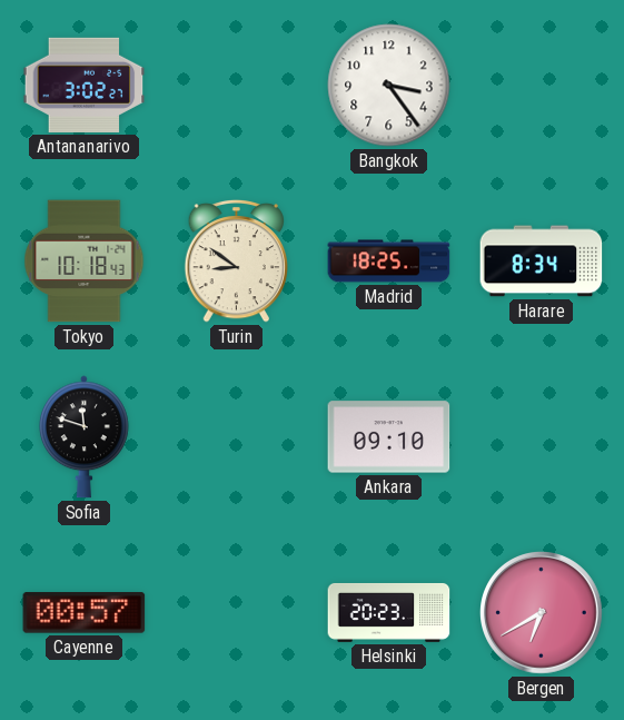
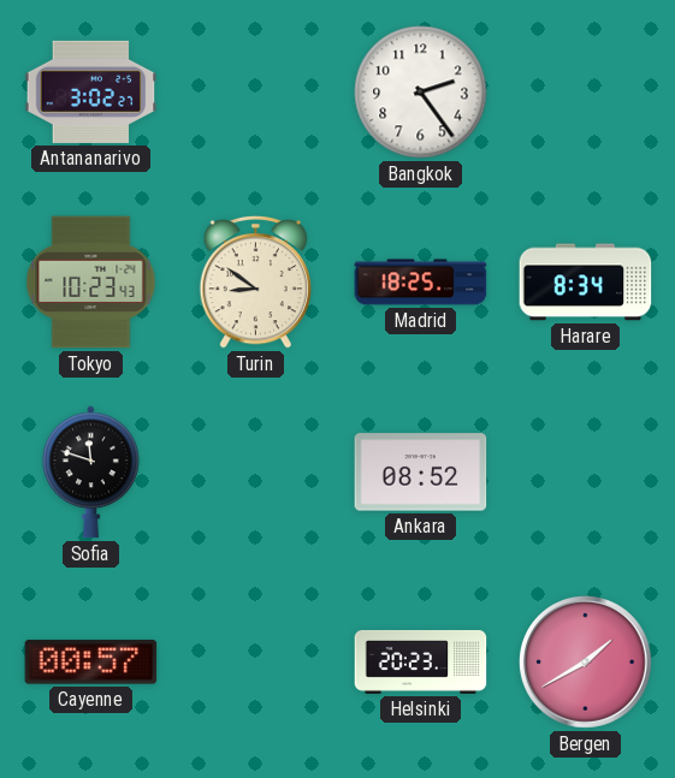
Bangkok: 3:24 -> 2:24 (421, 93)
Tokyo: 10:18 -> 10:23 (91, 283)
Ankara: 09:10 -> 08:52 (421, 473)
Bergen: 6:40 -> 1:40 (586, 663)
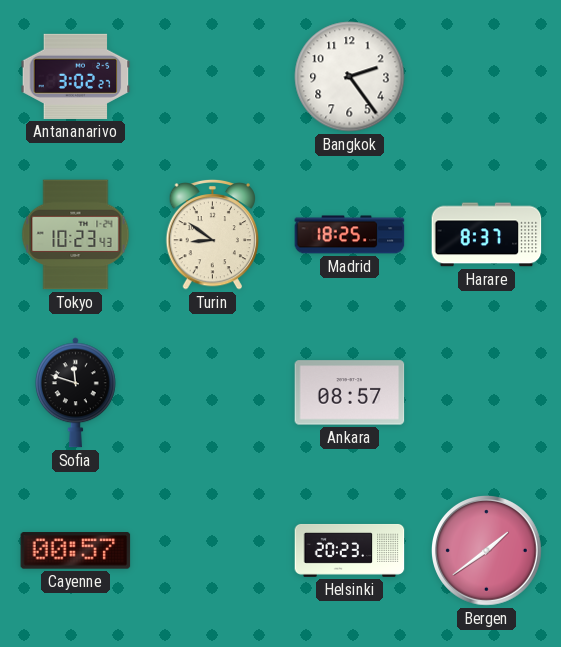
Harare: 8:34 -> 8:37 (487, 235)
Ankara: 08:52 -> 08:57 (350, 393)
Bergen: 1:40 -> 1:39 (487, 551)
